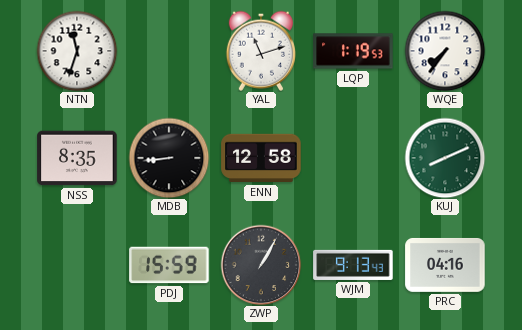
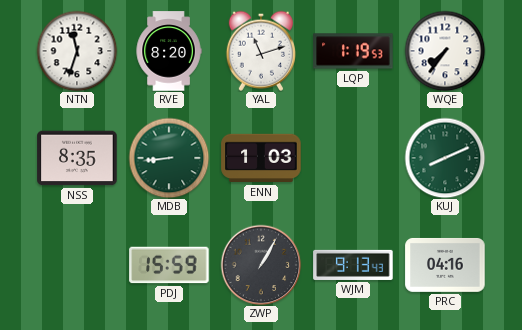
RVE: none -> 8:20 (169, 51)
MDB dial: black -> green (169, 158)
ENN: 12:58 -> 1:03 (261, 158)
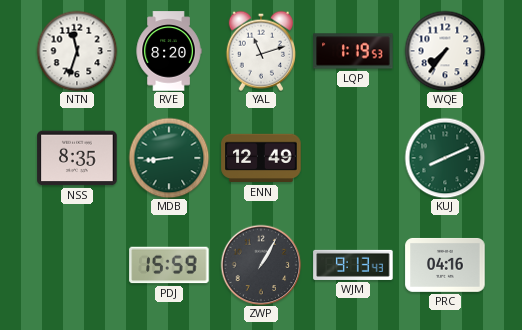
ENN: 1:03 -> 12:49 (261, 158)
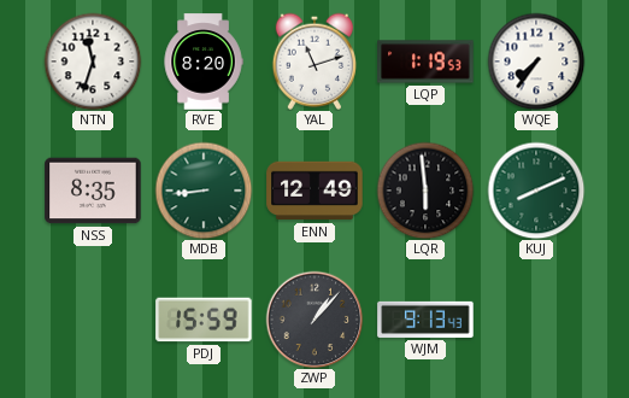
LQR: none -> 5:59 (425, 191)
ZWP: 1:05 -> 1:07 (314, 320)
PRC: 04:16 -> none (445, 265)
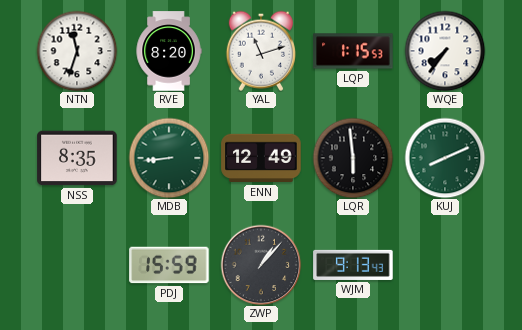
LQP: 1:19 -> 1:15 (353, 51)
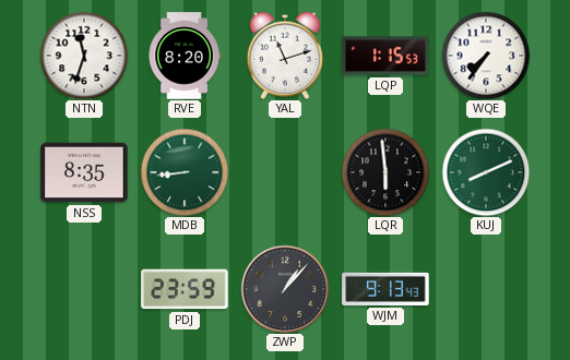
ENN: 12:49 -> none (261, 158)
PDJ: 15:59 -> 23:59 (185, 289)
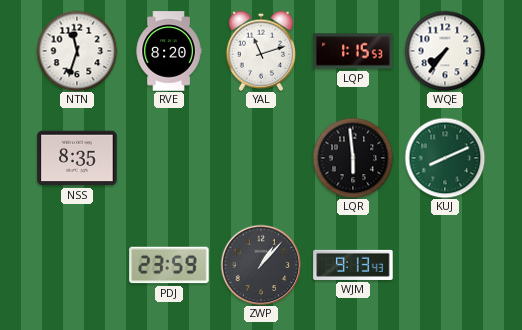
MDB: 8:44 -> none (185, 172)
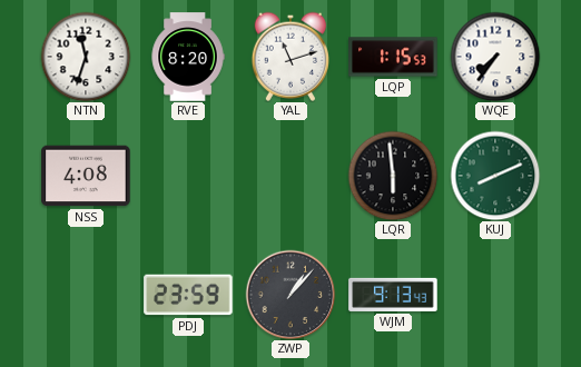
NSS: 8:35 -> 4:08 (86, 176)
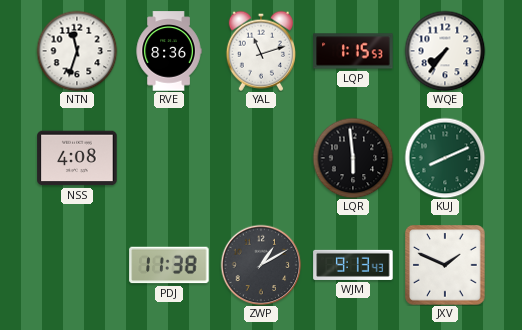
RVE: 8:20 -> 8:36 (169, 51)
PDJ: 23:59 -> 11:38 (169, 265)
ZWP: 1:07 -> 1:10 (261, 265)
JXV: none -> 1:49 (445, 265)
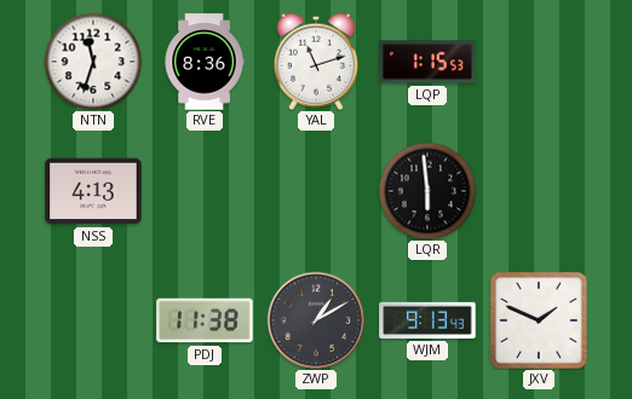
WQE: 7:36 -> none (445, 51)
NSS: 4:08 -> 4:13 (93, 191)
KUJ: 8:11 -> none (445, 158)
